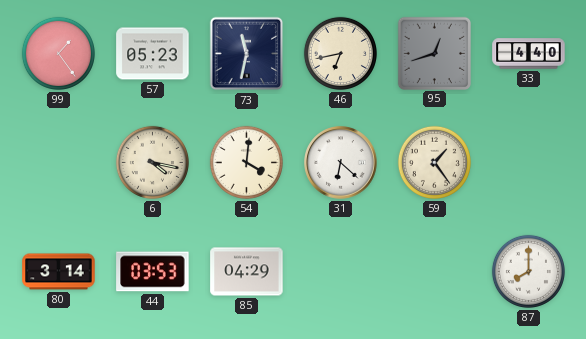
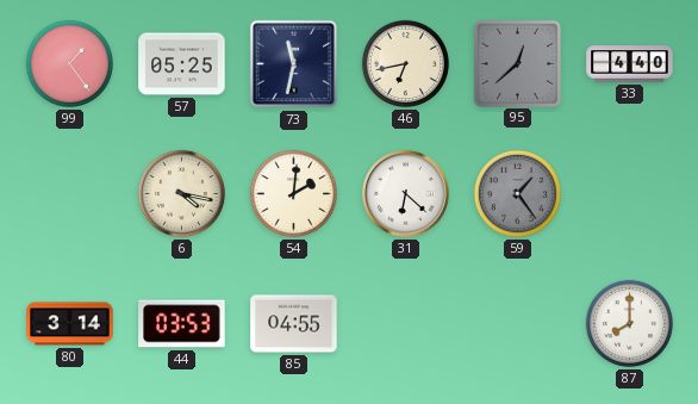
57: 05:23 -> 05:25 (182, 64)
95: 12:42 -> 12:38 (517, 63)
54: 4:01 -> 2:01 (293, 193)
59 dial: cream -> grey (517, 193)
85: 04:29 -> 04:55 (294, 324)
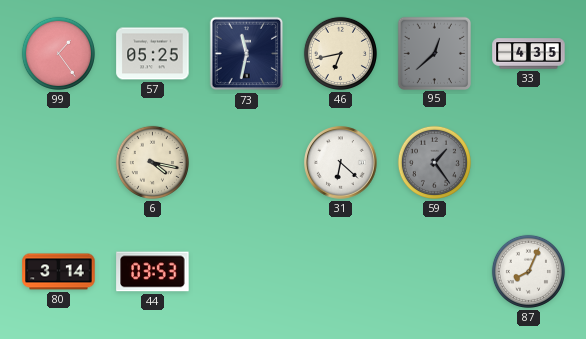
33: 4:40 -> 4:35 (529, 54)
54: 2:01 -> none (293, 193)
85: 04:55 -> none (294, 324)
87: 8:00 -> 8:04 (528, 271)
